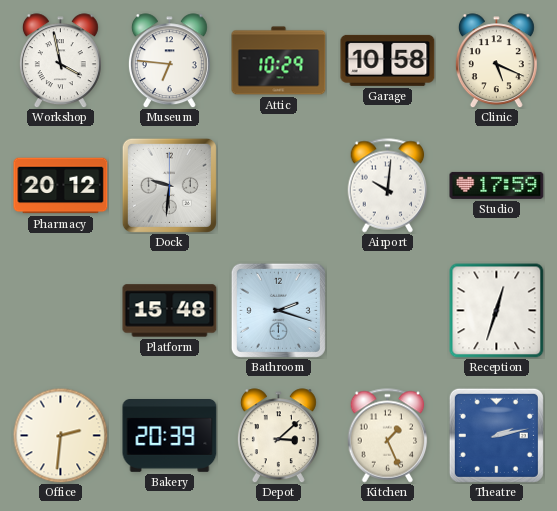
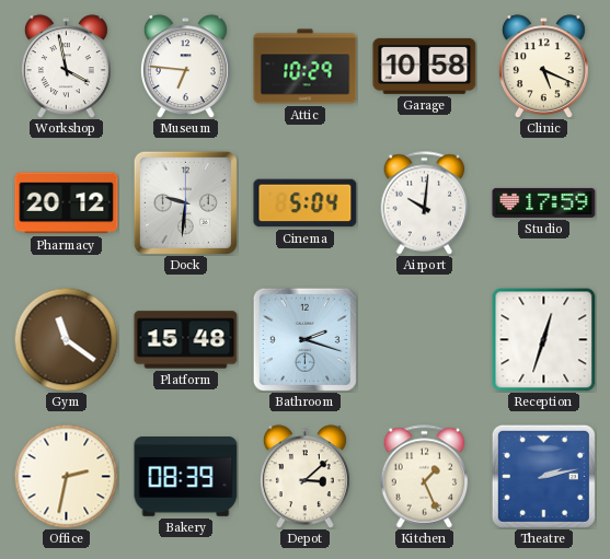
Cinema: none -> 5:04 (306, 203)
Gym: none -> 11:21 (66, 339)
Office: 2:31 -> 2:32 (66, 476)
Bakery: 20:39 -> 08:39 (186, 477)
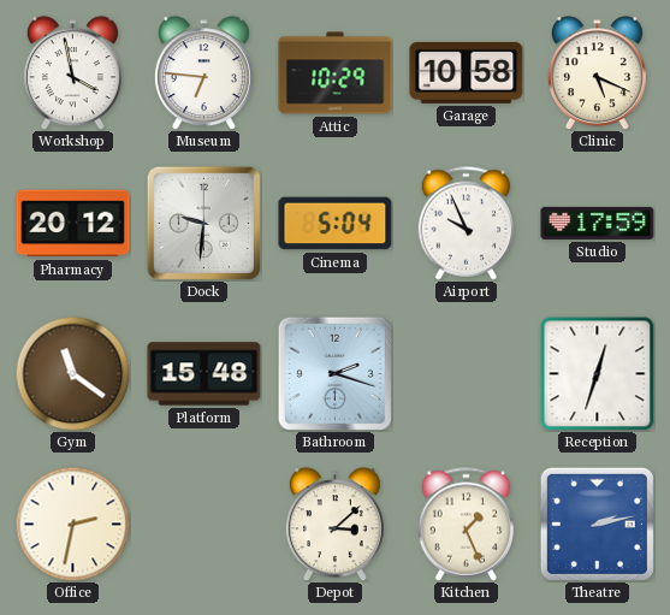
Airport: 10:01 -> 9:56 (467, 224)
Bakery: 08:39 -> none (186, 477)
